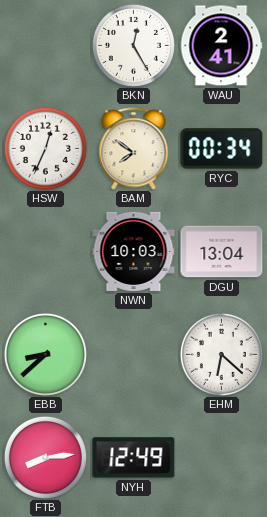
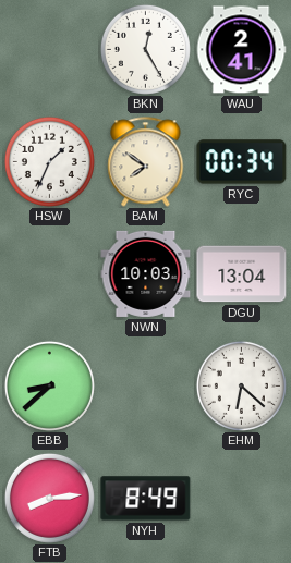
HSW: 12:34 -> 1:34 (49, 161)
NYH: 12:49 -> 8:49 (146, 499)
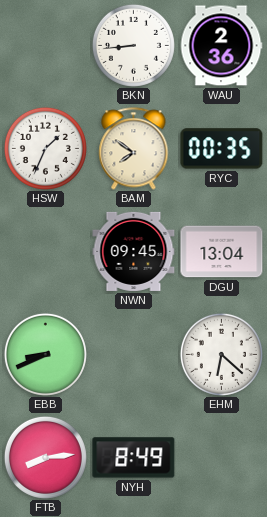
BKN: 12:25 -> 8:44 (133, 45)
WAU: 2:41 -> 2:36 (221, 46)
RYC: 00:34 -> 00:35 (222, 149)
NWN: 10:03 -> 09:45 (134, 251)
EBB: 8:38 -> 8:41 (45, 354)
